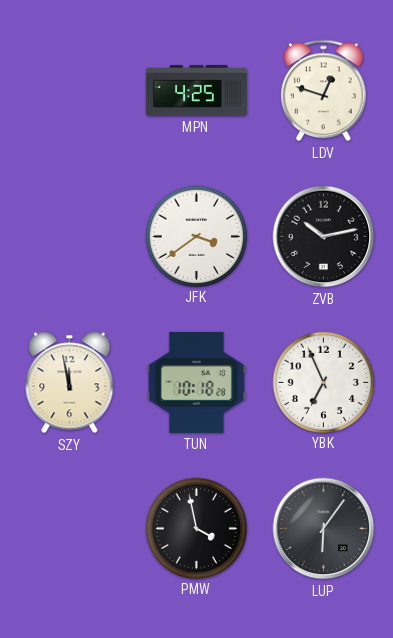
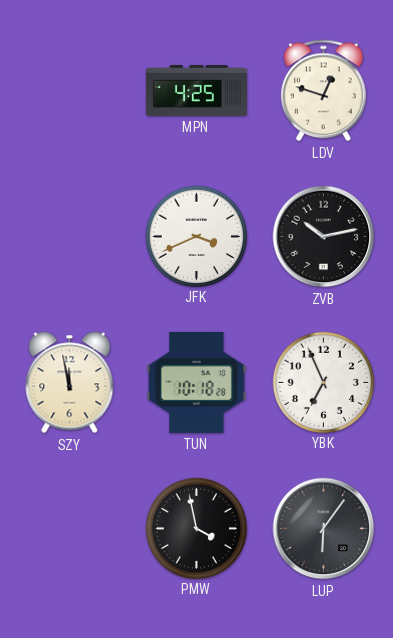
JFK: 3:39 -> 3:41 (196, 236)
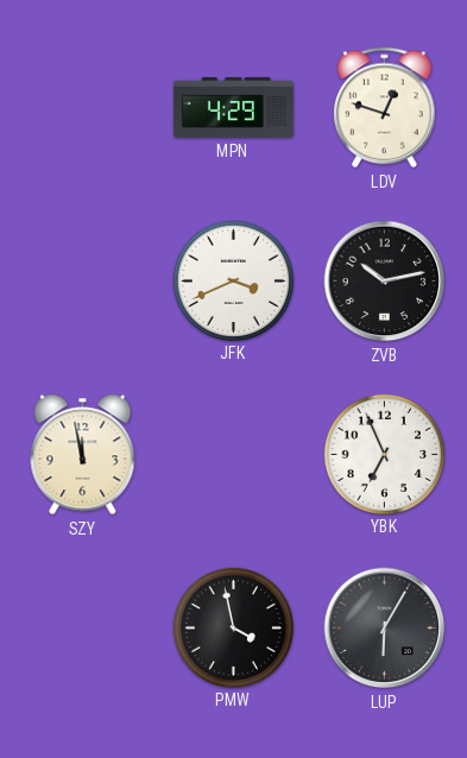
MPN: 4:25 -> 4:29 (233, 108)
TUN: 10:18 -> none (196, 382)
LUP: 6:06 -> 6:05 (385, 628)
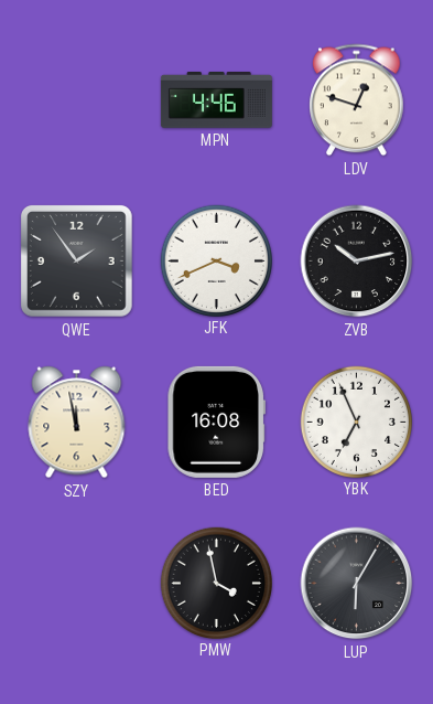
MPN: 4:29 -> 4:46 (216, 100)
QWE: none -> 1:54 (76, 260)
BED: none -> 16:08 (216, 422)
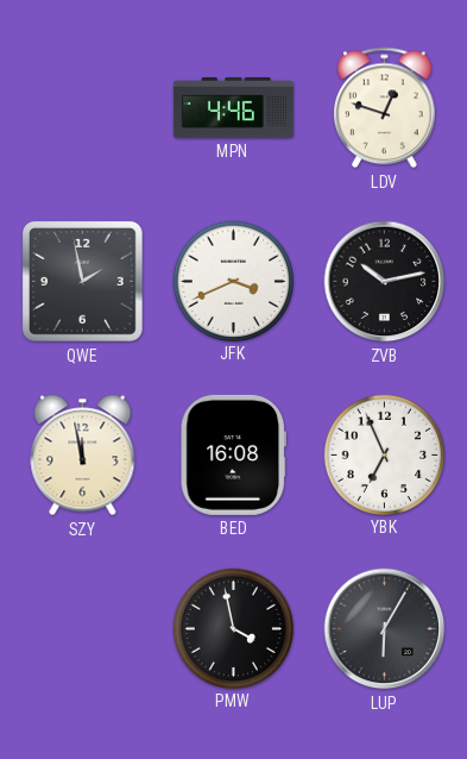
QWE: 1:54 -> 1:58 (82, 281)
